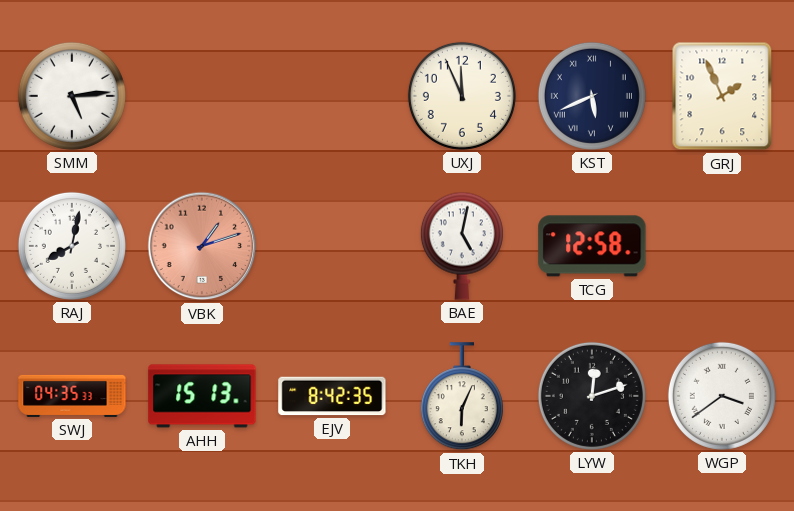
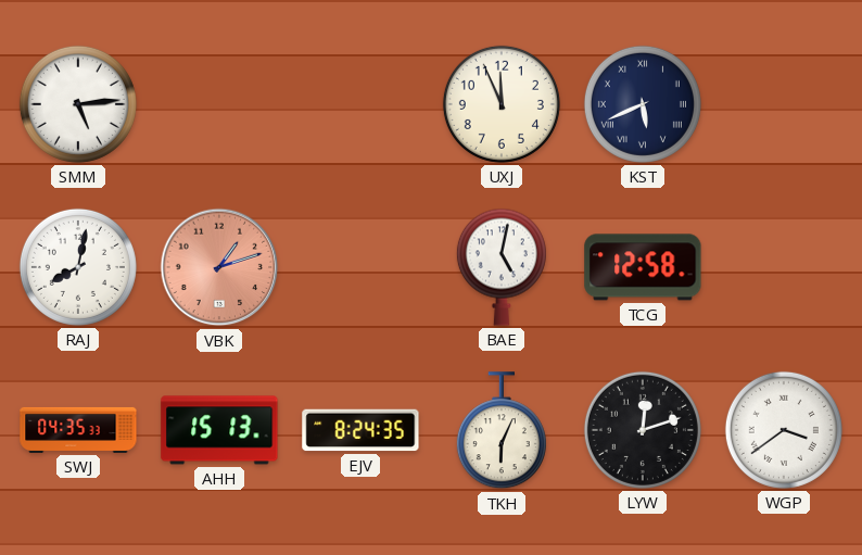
GRJ: 1:56 -> none (722, 96)
EJV: 8:42 -> 8:24 (360, 430)
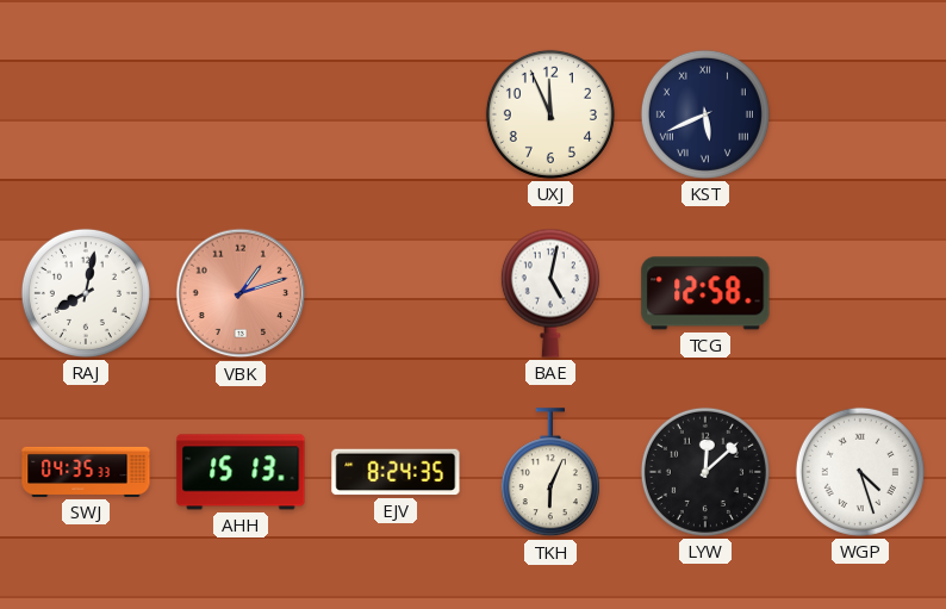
SMM: 5:14 -> none (78, 104)
LYW: 12:12 -> 12:08 (705, 472)
WGP: 3:39 -> 4:27 (860, 472)
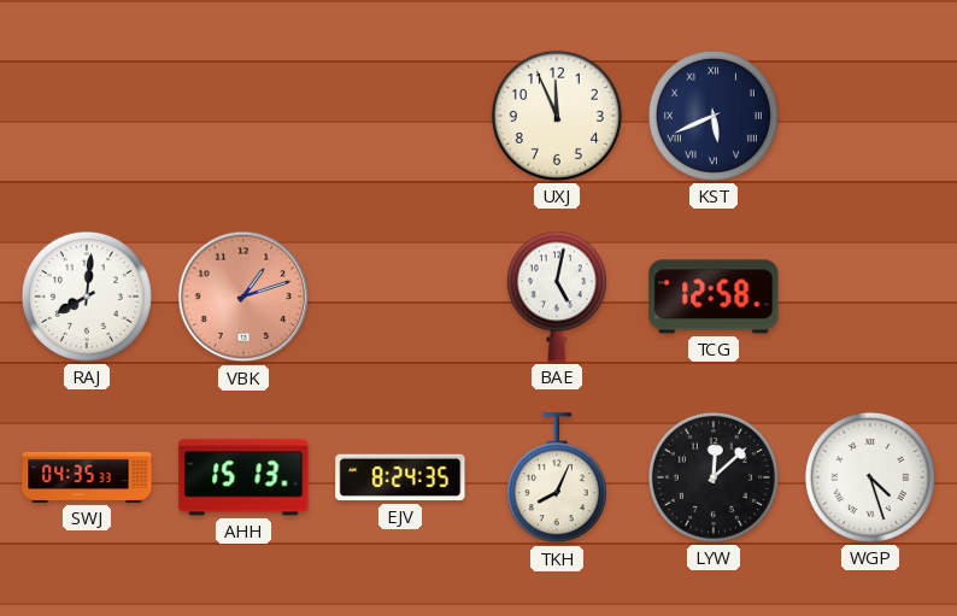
RAJ: 8:02 -> 8:01 (87, 297)
TKH: 6:04 -> 8:04 (557, 479)
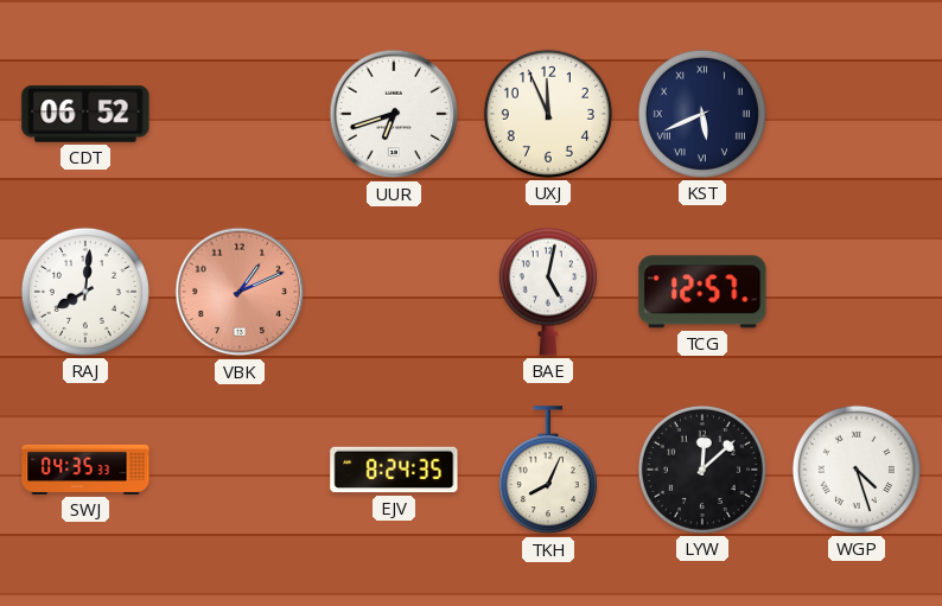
CDT: none -> 06:52 (85, 114)
UUR: none -> 6:42 (394, 114)
VBK: 1:12 -> 1:11 (240, 292)
TCG: 12:58 -> 12:57 (702, 292)
AHH: 15:13 -> none (243, 477)
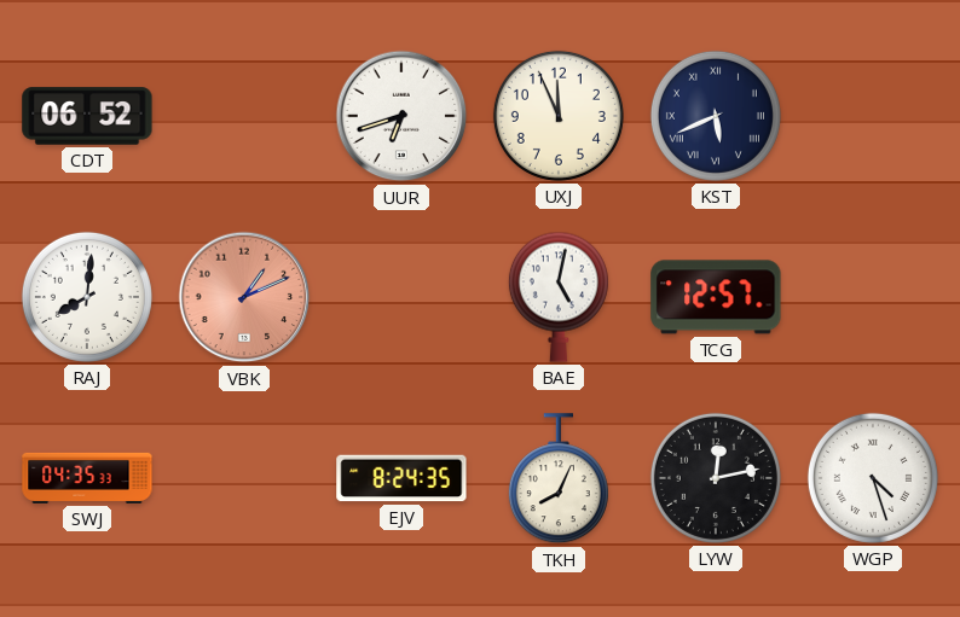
LYW: 12:08 -> 12:13 (716, 478)
